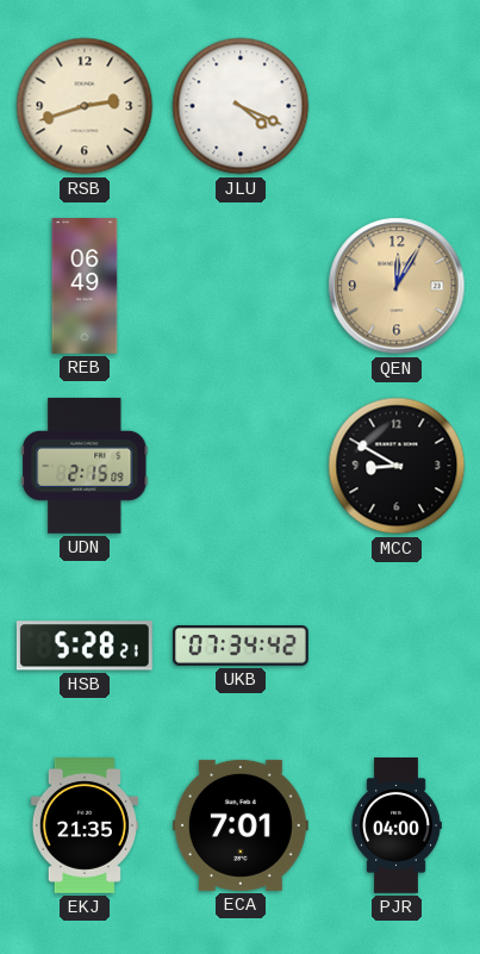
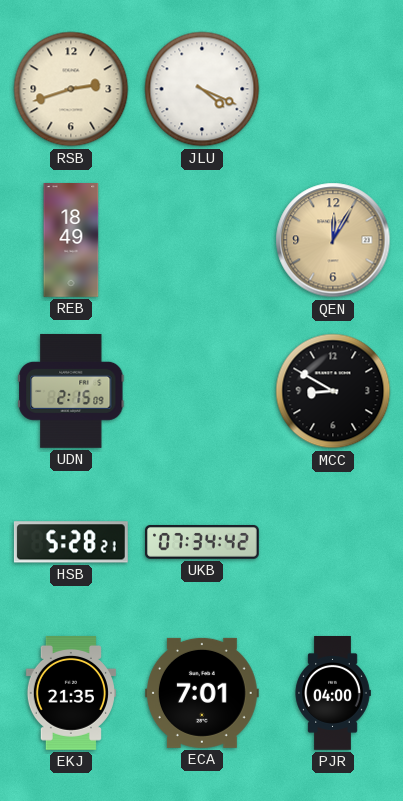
REB: 06:49 -> 18:49 (71, 241)
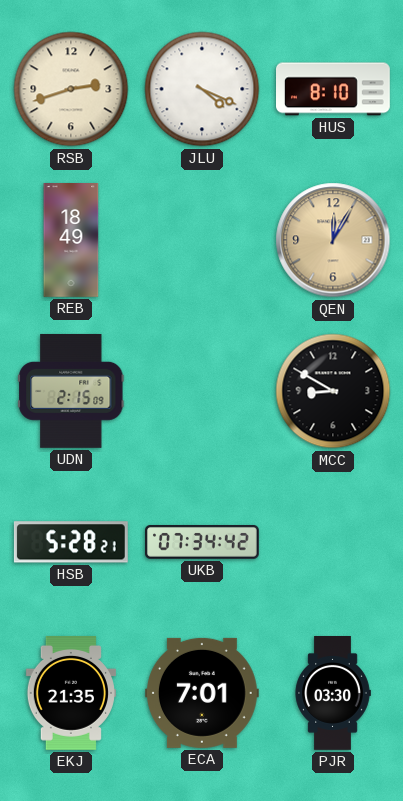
HUS: none -> 8:10 (334, 89)
PJR: 04:00 -> 03:30 (333, 694)
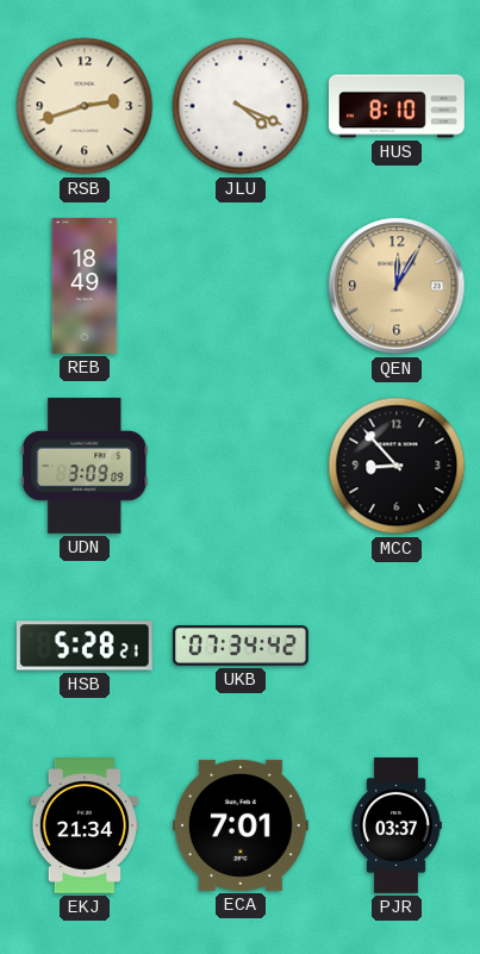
UDN: 2:15 -> 3:09 (85, 466)
MCC: 8:50 -> 8:53 (397, 466)
EKJ: 21:35 -> 21:34 (85, 827)
PJR: 03:30 -> 03:37 (397, 827)
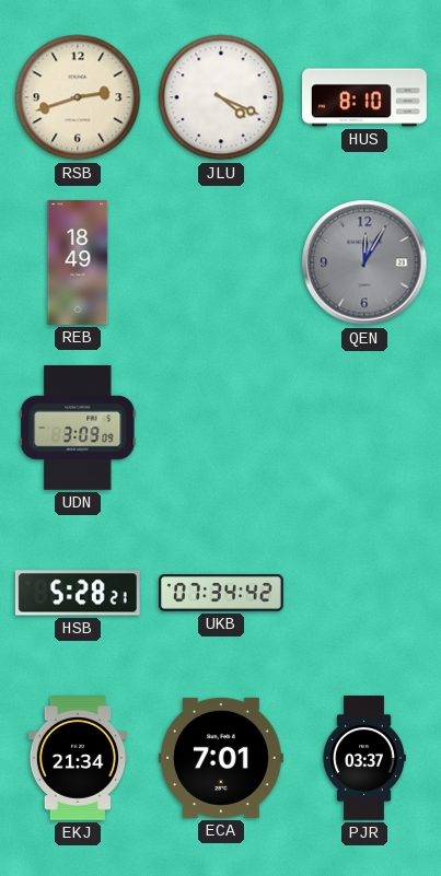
QEN dial: champagne -> grey (364, 262)
MCC: 8:53 -> none (397, 466)
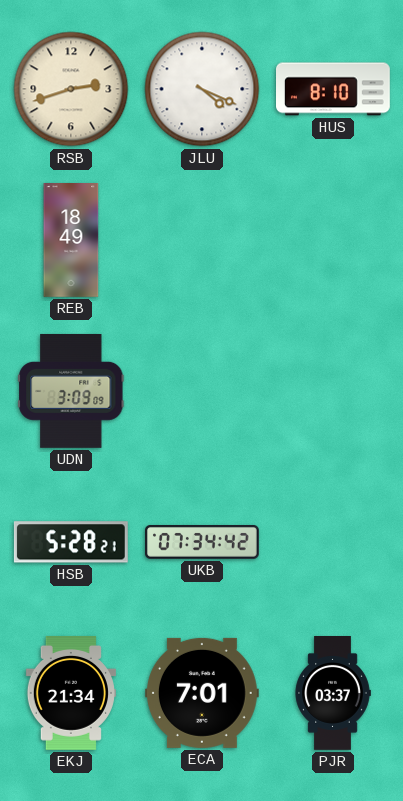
QEN: 12:05 -> none (364, 262)
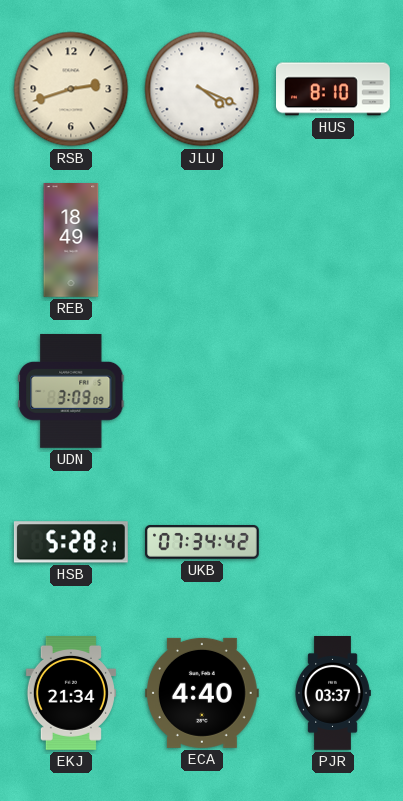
ECA: 7:01 -> 4:40 (202, 693)
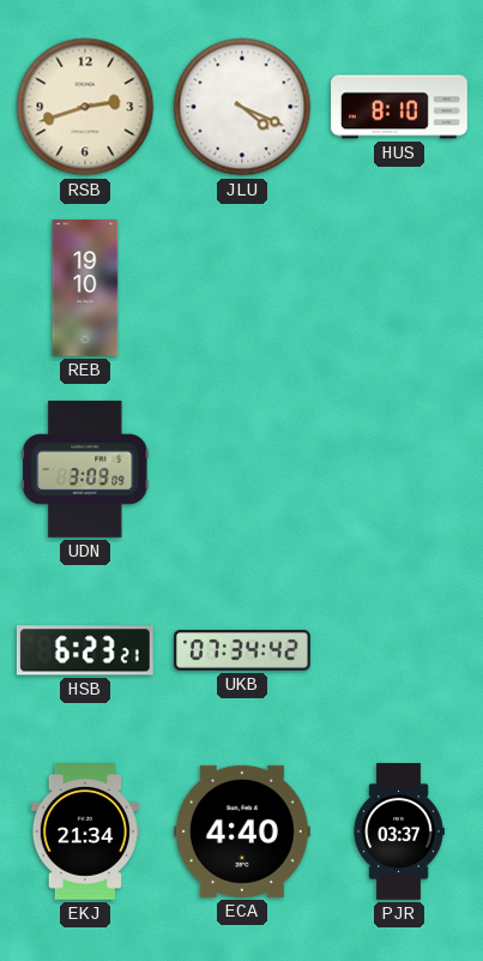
REB: 18:49 -> 19:10 (85, 289)
HSB: 5:28 -> 6:23 (85, 650)
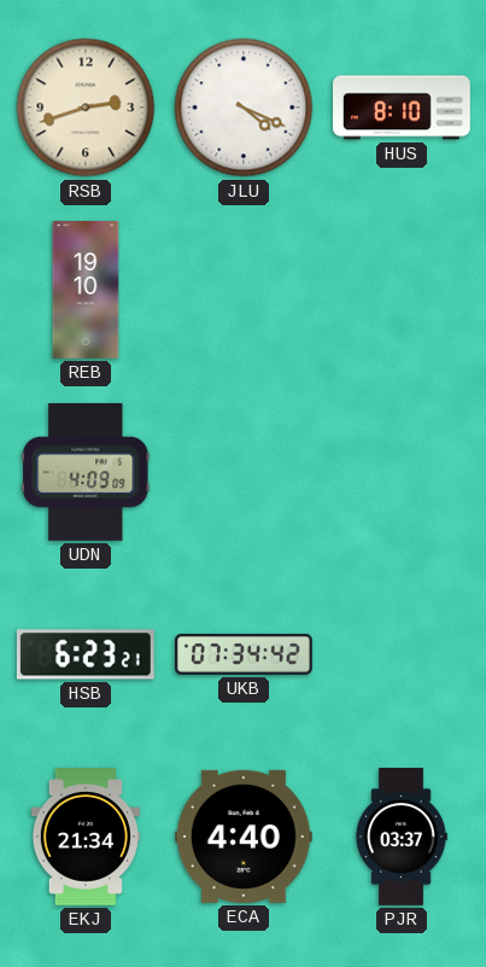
UDN: 3:09 -> 4:09 (86, 472)
